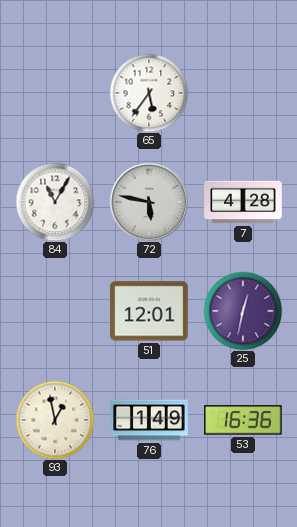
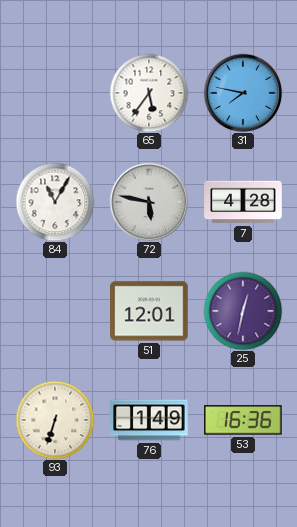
31: none -> 7:47 (243, 93)
93: 12:58 -> 6:33 (55, 420)
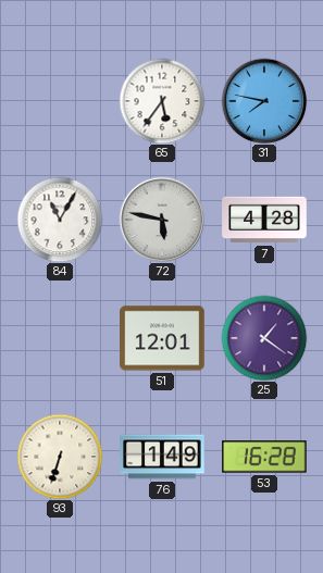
25: 12:32 -> 1:21 (264, 338)
53: 16:36 -> 16:28 (265, 457)
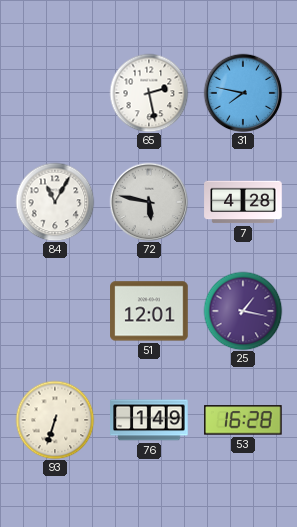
65: 5:36 -> 2:28 (149, 93)
25: 1:21 -> 1:17 (243, 311)
